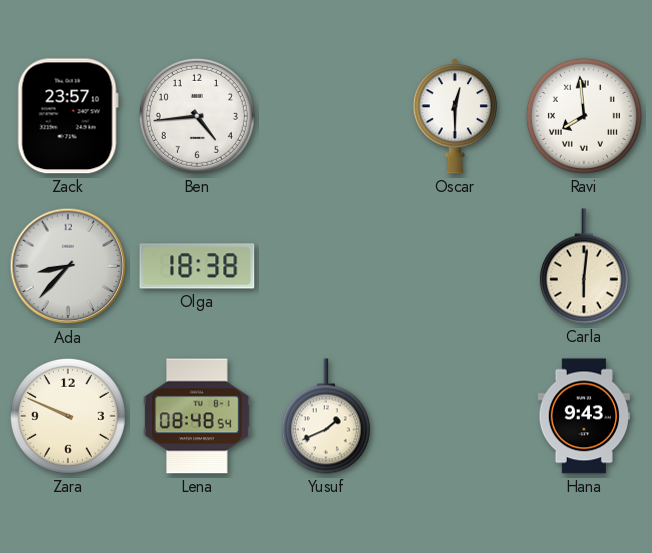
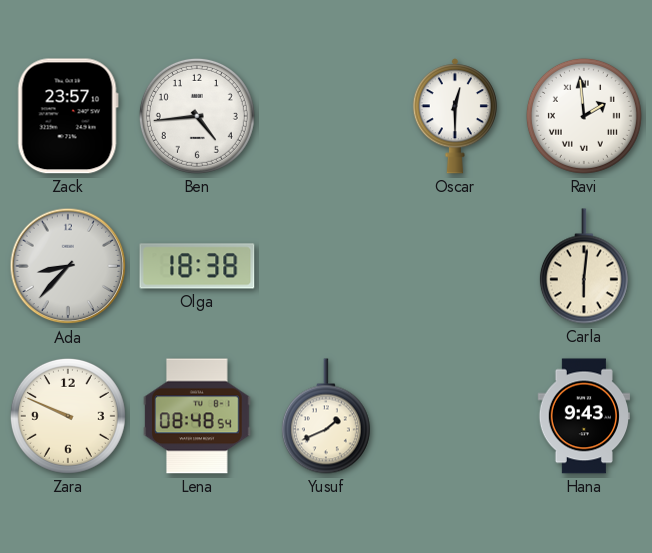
Ravi: 7:59 -> 1:59 (584, 116)
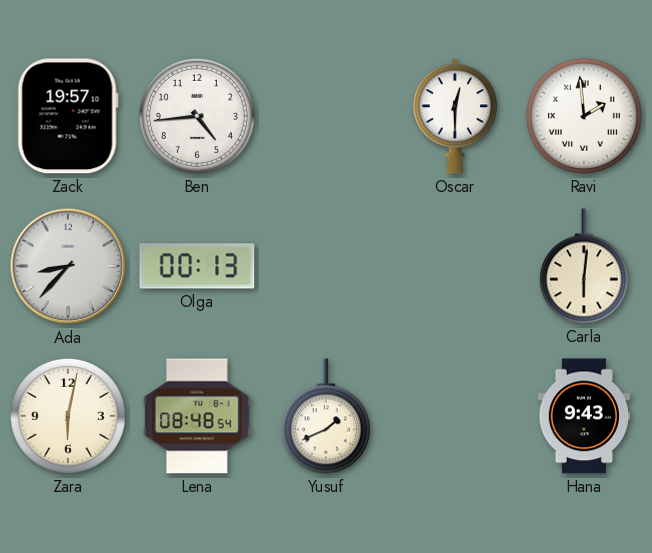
Zack: 23:57 -> 19:57 (68, 116)
Olga: 18:38 -> 00:13 (197, 266)
Zara: 9:49 -> 6:02 (68, 416)
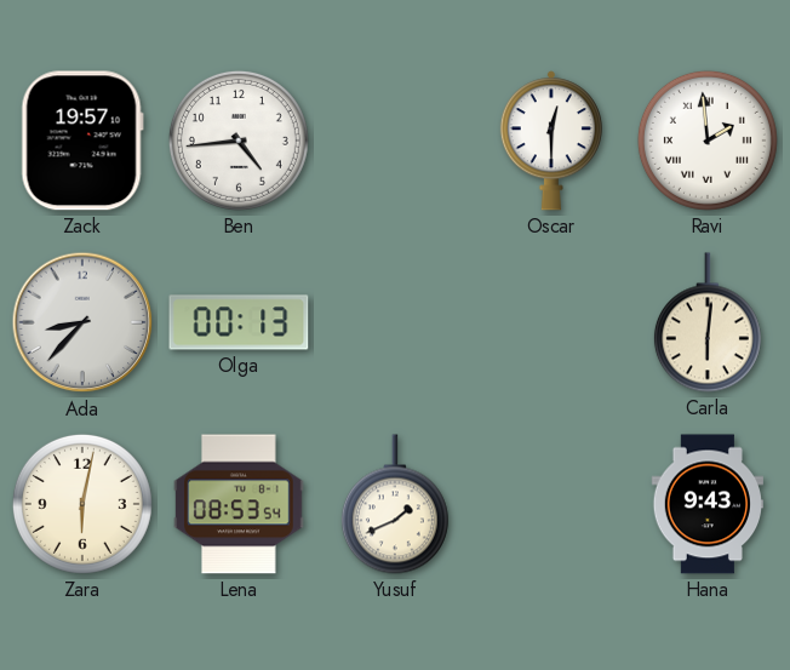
Lena: 08:48 -> 08:53 (239, 504)
